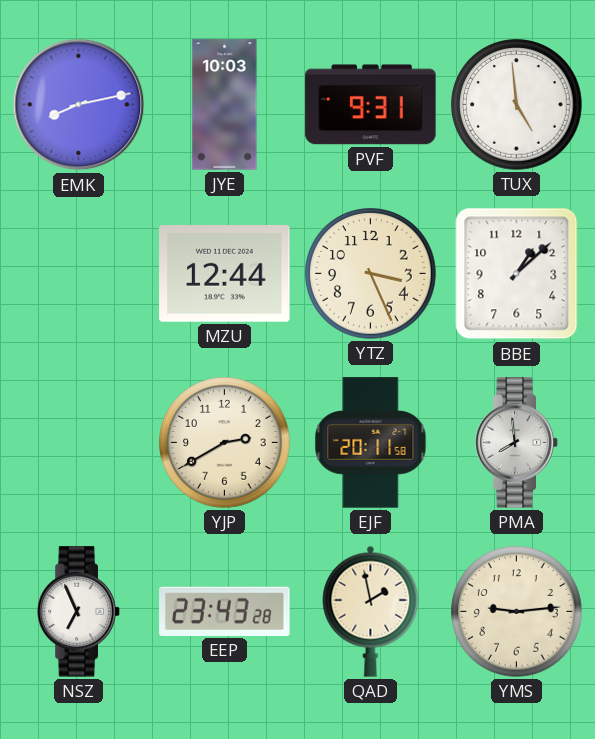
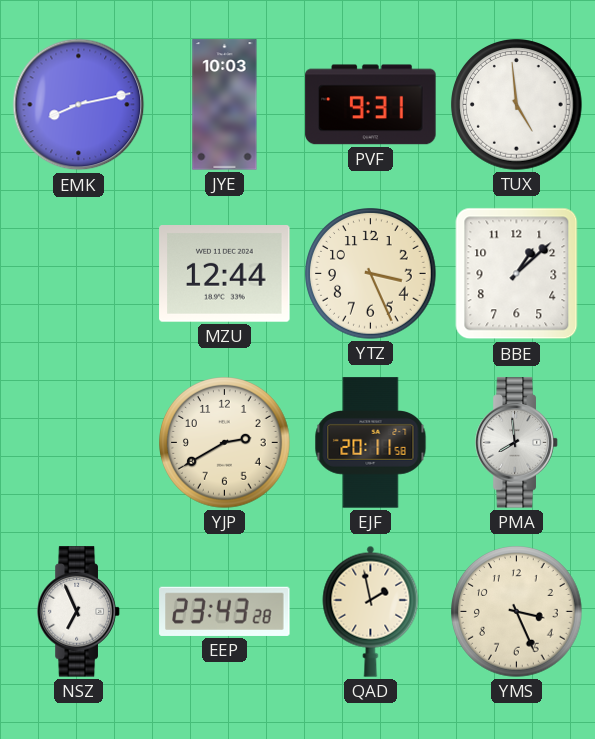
YMS: 9:14 -> 3:26 (517, 612)
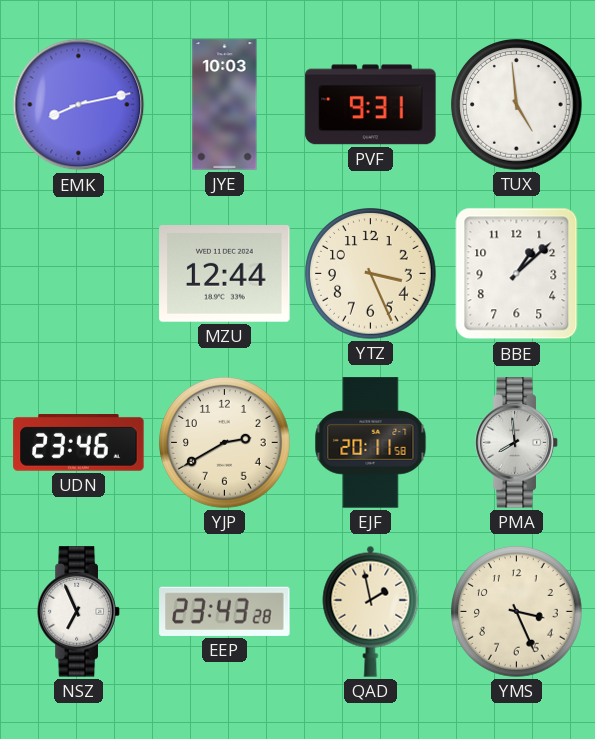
UDN: none -> 23:46 (79, 443)
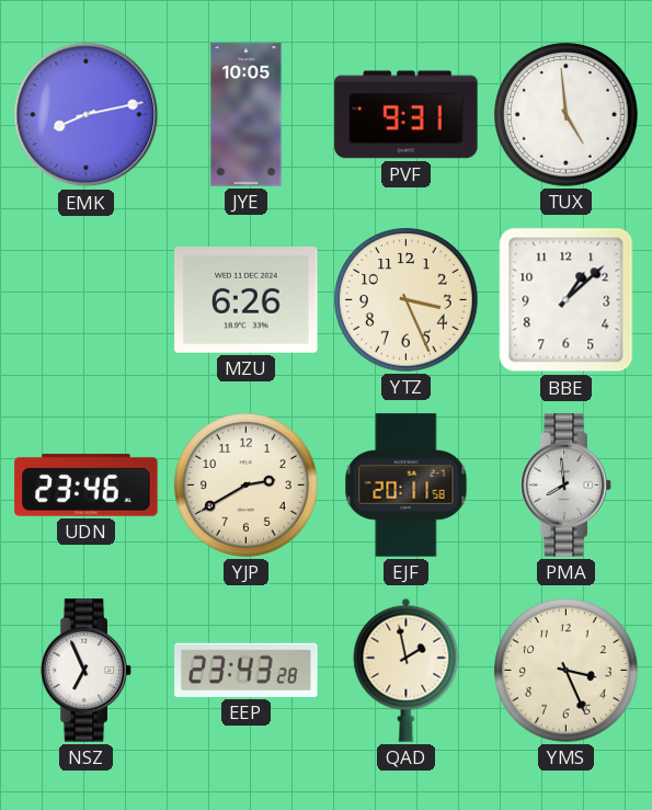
JYE: 10:03 -> 10:05 (247, 115)
MZU: 12:44 -> 6:26 (247, 300)
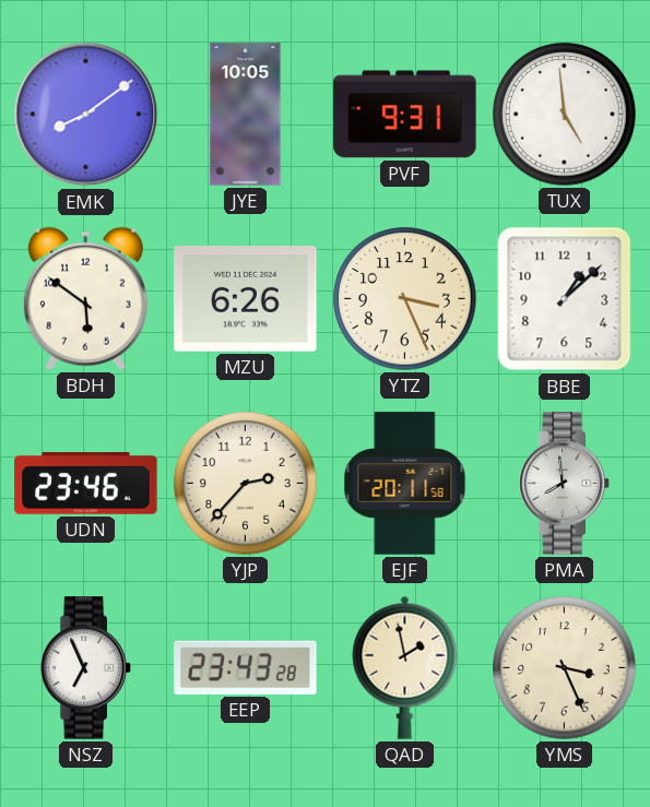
EMK: 8:13 -> 8:09 (86, 115)
BDH: none -> 5:51 (85, 298)
YJP: 2:40 -> 2:37 (246, 484)
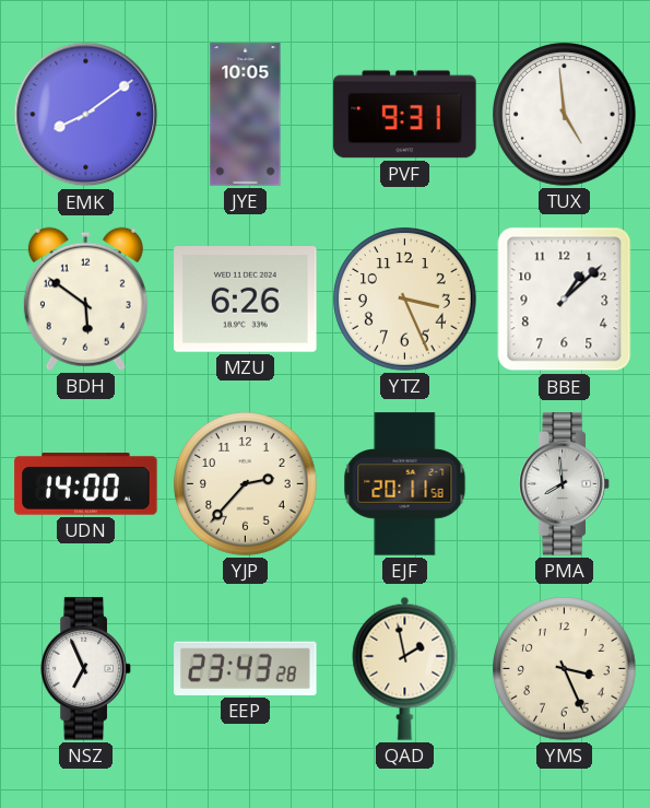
UDN: 23:46 -> 14:00 (86, 484)
